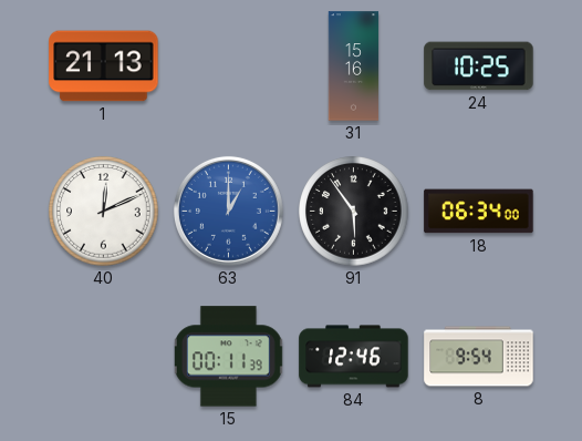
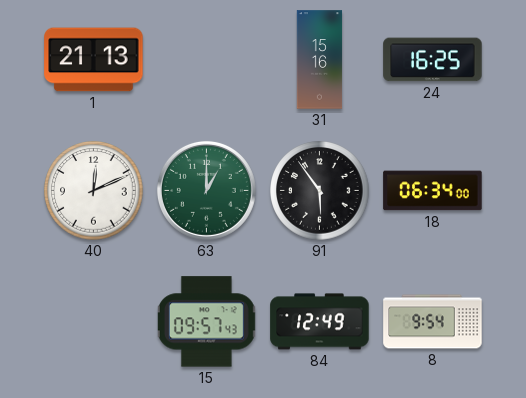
24: 10:25 -> 16:25 (433, 60)
63 dial: blue -> green (206, 190)
15: 00:11 -> 09:57 (206, 322)
84: 12:46 -> 12:49 (320, 322)
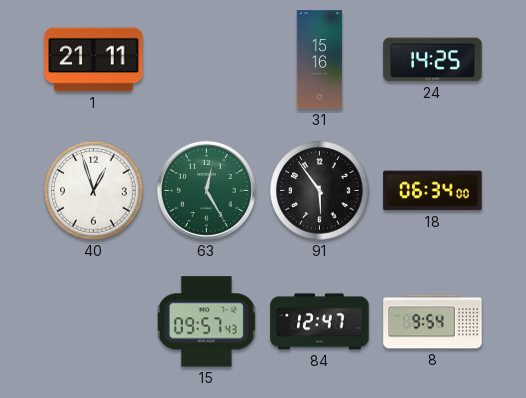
1: 21:13 -> 21:11 (94, 60)
24: 16:25 -> 14:25 (433, 60)
40: 12:11 -> 12:57 (94, 191)
63: 1:00 -> 12:25 (206, 190)
84: 12:49 -> 12:47 (320, 322)
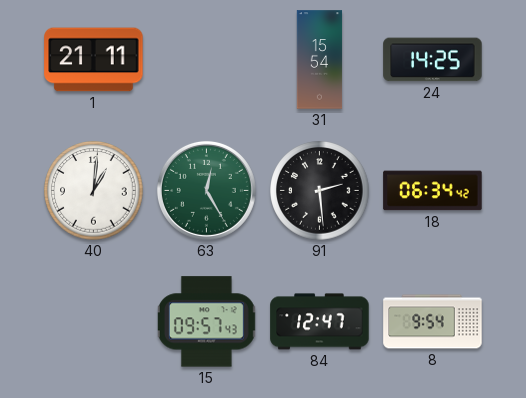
31: 15:16 -> 15:54 (320, 60)
40: 12:57 -> 1:01 (94, 191)
91: 5:54 -> 2:29 (320, 191)
18: 06:34:00 -> 06:34:42 (433, 191)
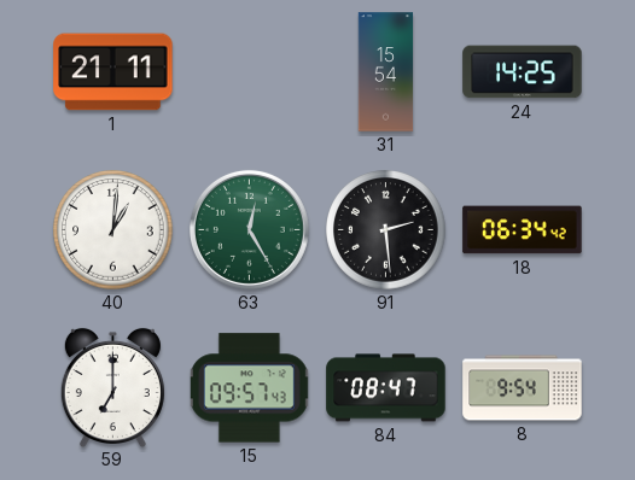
59: none -> 7:00 (112, 387)
84: 12:47 -> 08:47 (386, 388)
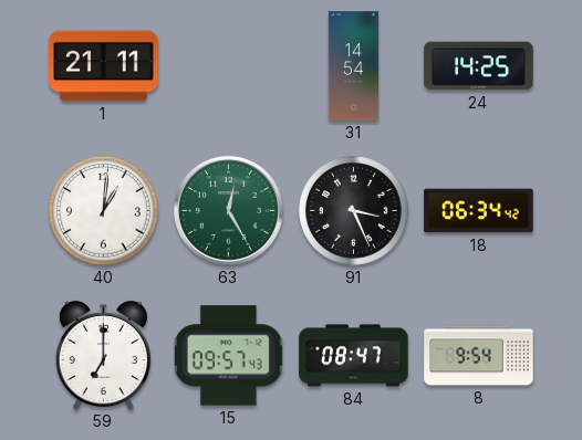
31: 15:54 -> 14:54 (354, 66)
91: 2:29 -> 3:26 (354, 211)
